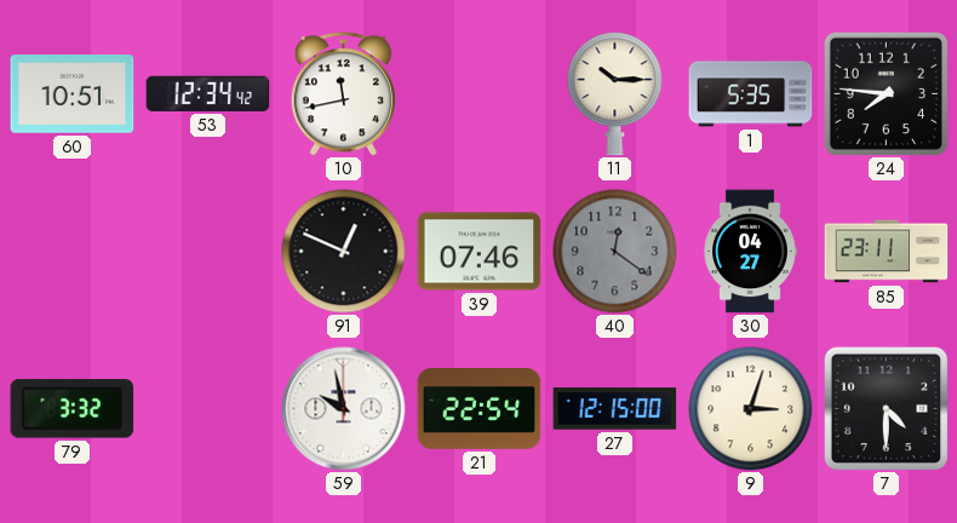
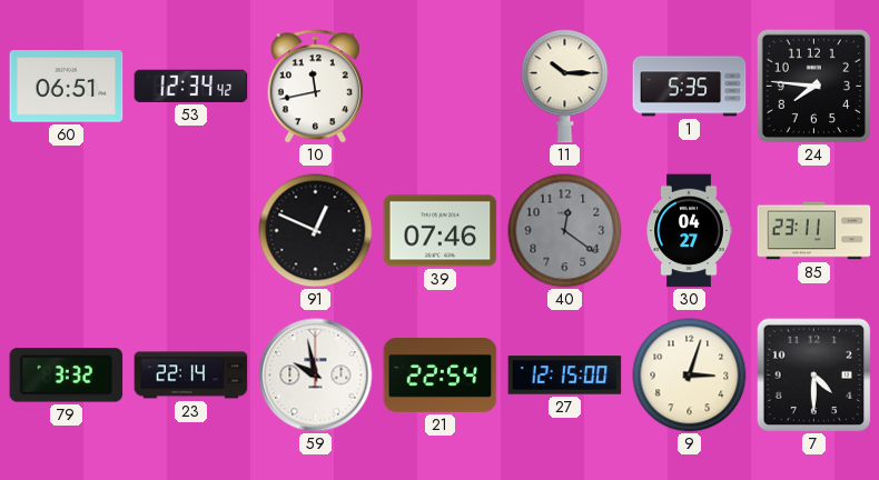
60: 10:51 -> 06:51 (67, 87)
23: none -> 22:14 (191, 376)
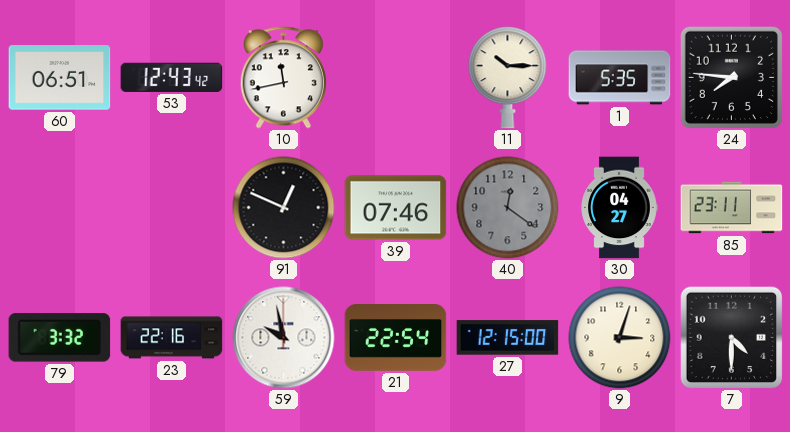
53: 12:34 -> 12:43 (172, 77)
23: 22:14 -> 22:16 (172, 338)
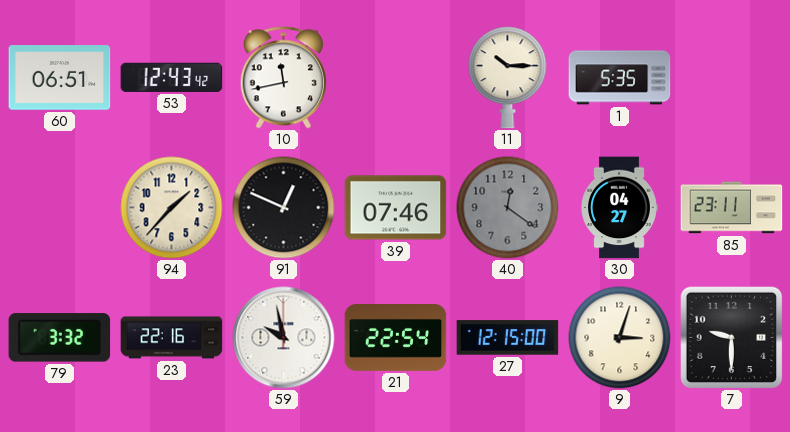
24: 7:46 -> none (731, 77)
94: none -> 1:37 (172, 208)
7: 4:30 -> 9:30 (731, 337)
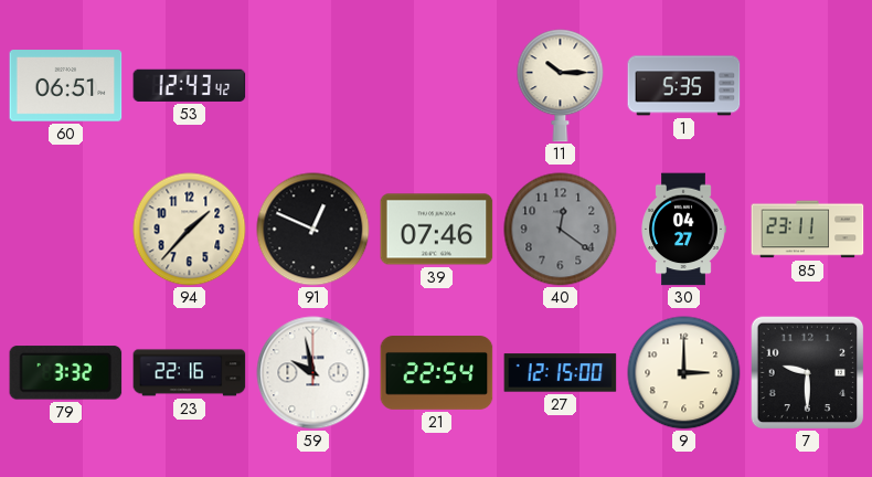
10: 11:43 -> none (283, 78)
9: 3:03 -> 3:00 (684, 373)
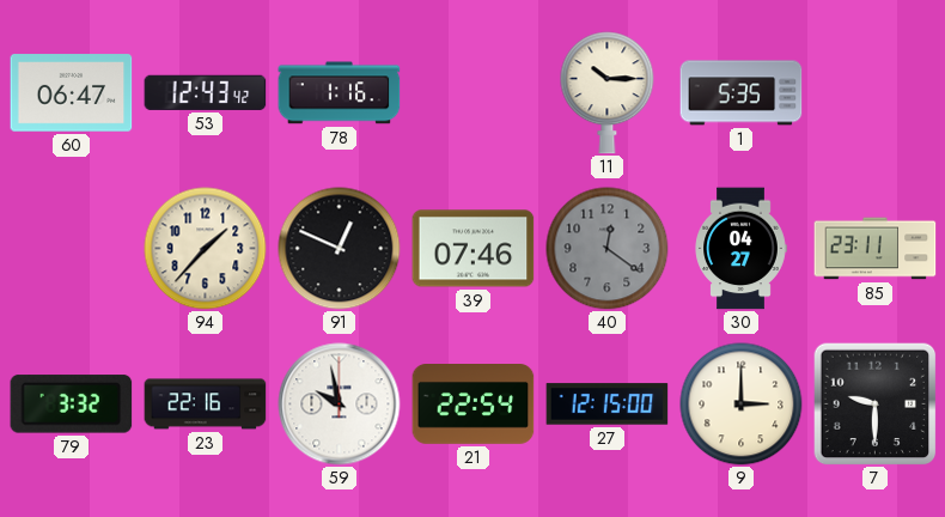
60: 06:51 -> 06:47 (72, 93)
78: none -> 1:16 (340, 93)
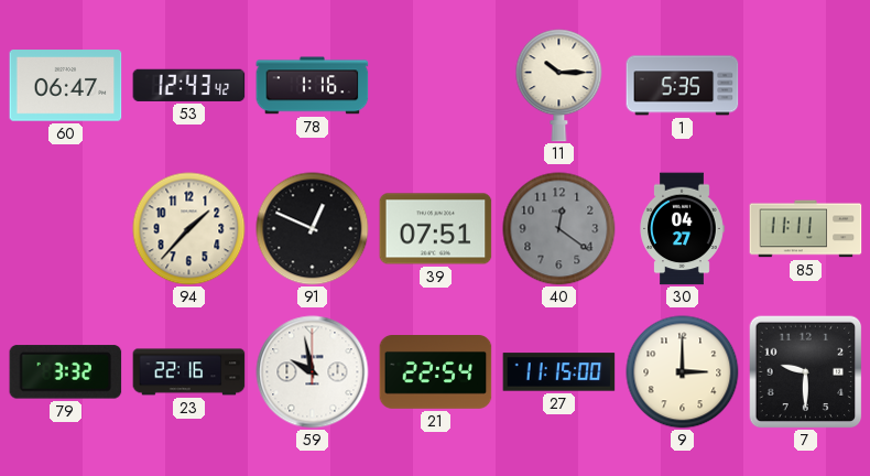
39: 07:46 -> 07:51 (436, 229)
85: 23:11 -> 11:11 (806, 229)
27: 12:15 -> 11:15 (559, 372)
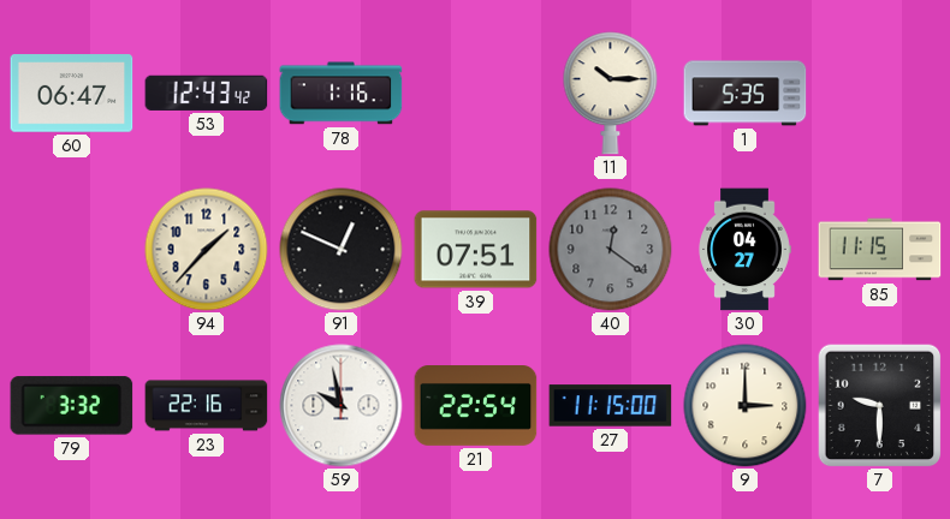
85: 11:11 -> 11:15 (880, 250)
